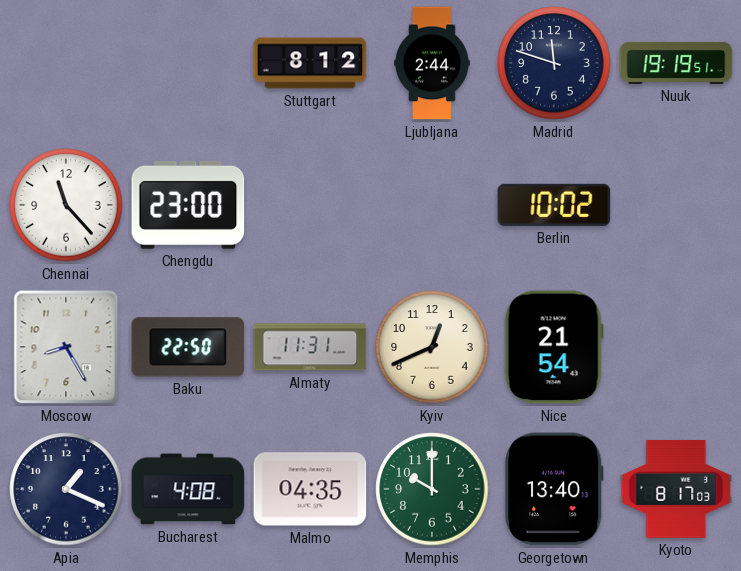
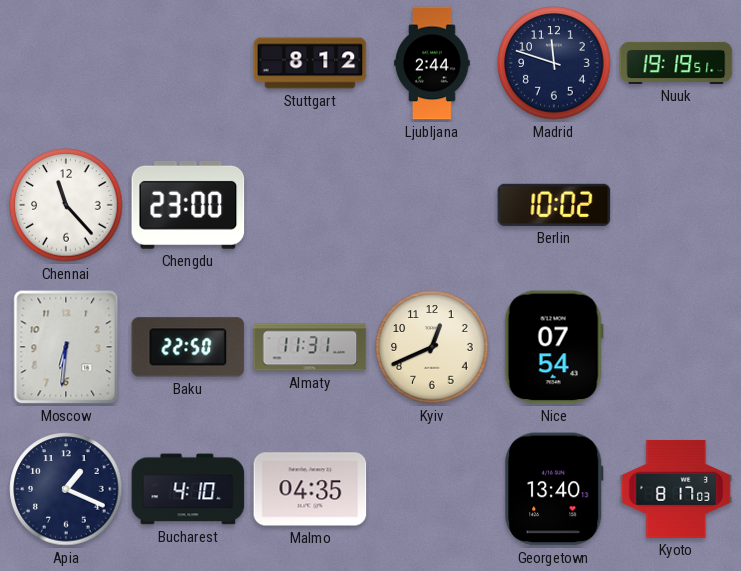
Moscow: 8:25 -> 6:31 (66, 347)
Nice: 21:54 -> 07:54 (554, 347)
Bucharest: 4:08 -> 4:10 (188, 489)
Memphis: 10:00 -> none (432, 489)
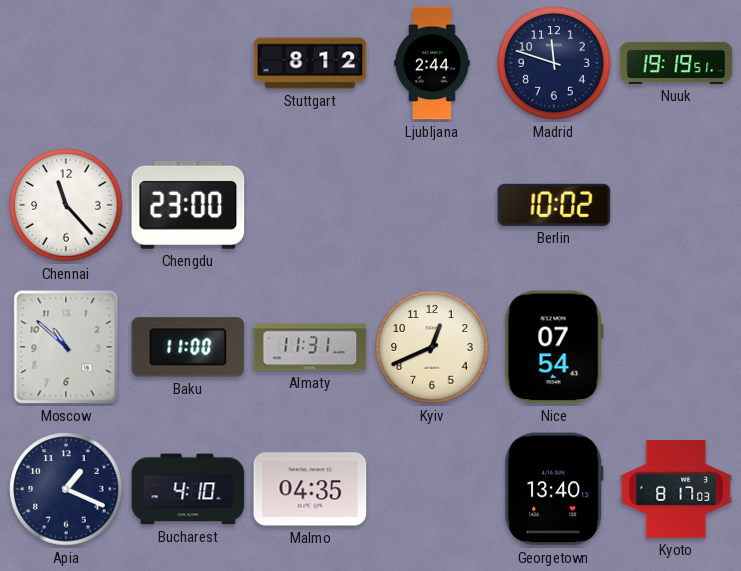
Moscow: 6:31 -> 10:52 (66, 347)
Baku: 22:50 -> 11:00 (188, 347)
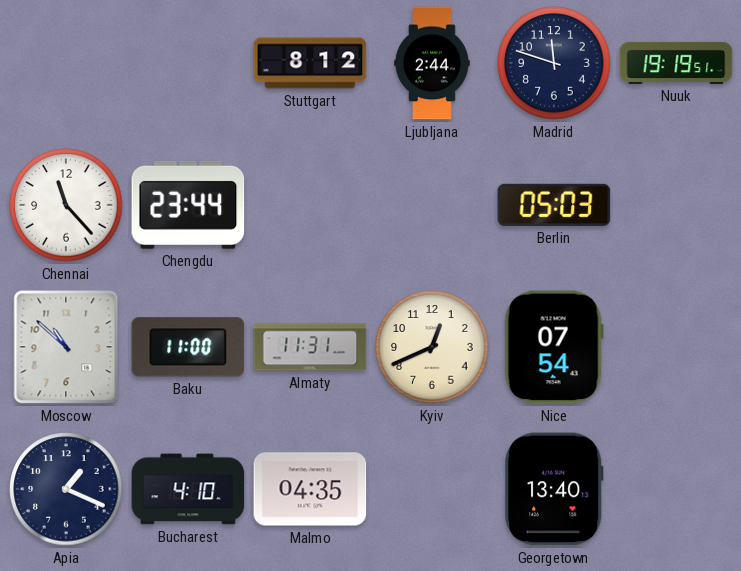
Chengdu: 23:00 -> 23:44 (188, 205)
Berlin: 10:02 -> 05:03 (554, 205)
Kyoto: 8:17 -> none (676, 489)
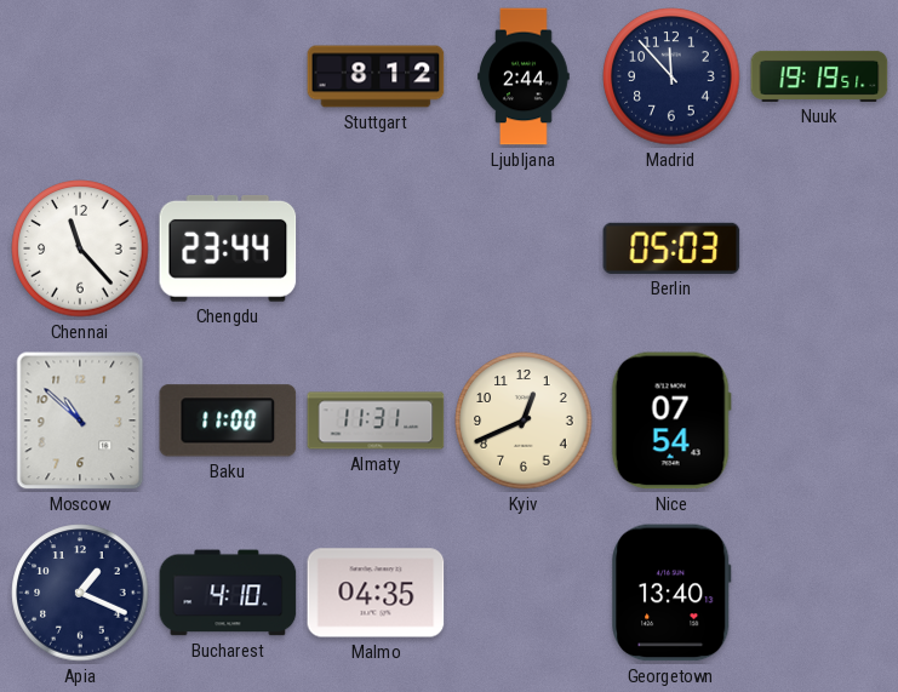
Madrid: 11:48 -> 11:53 (671, 76)
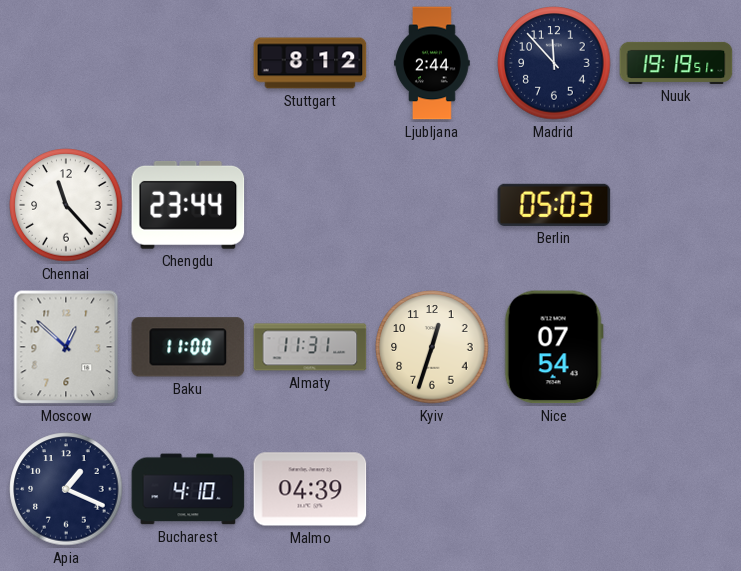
Moscow: 10:52 -> 12:52 (66, 347)
Kyiv: 12:41 -> 12:33 (432, 347)
Malmo: 04:35 -> 04:39 (310, 489)
Georgetown: 13:40 -> none (673, 593)
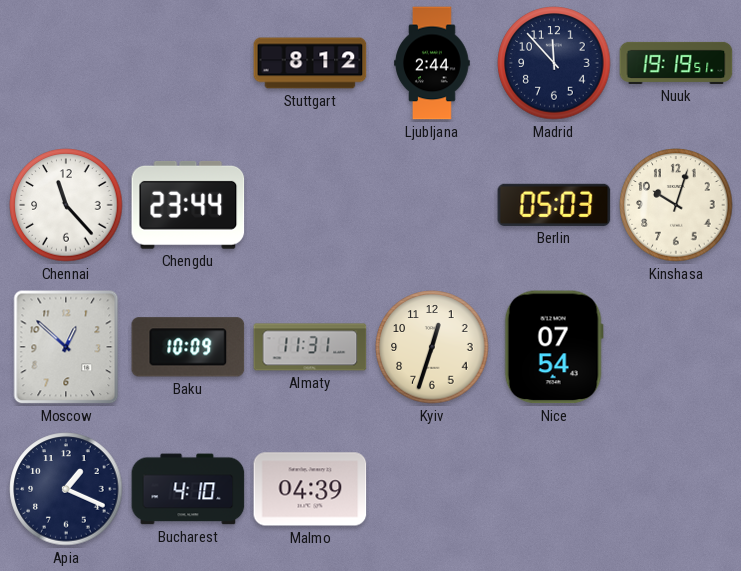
Kinshasa: none -> 10:03 (676, 205)
Baku: 11:00 -> 10:09 (188, 347)
